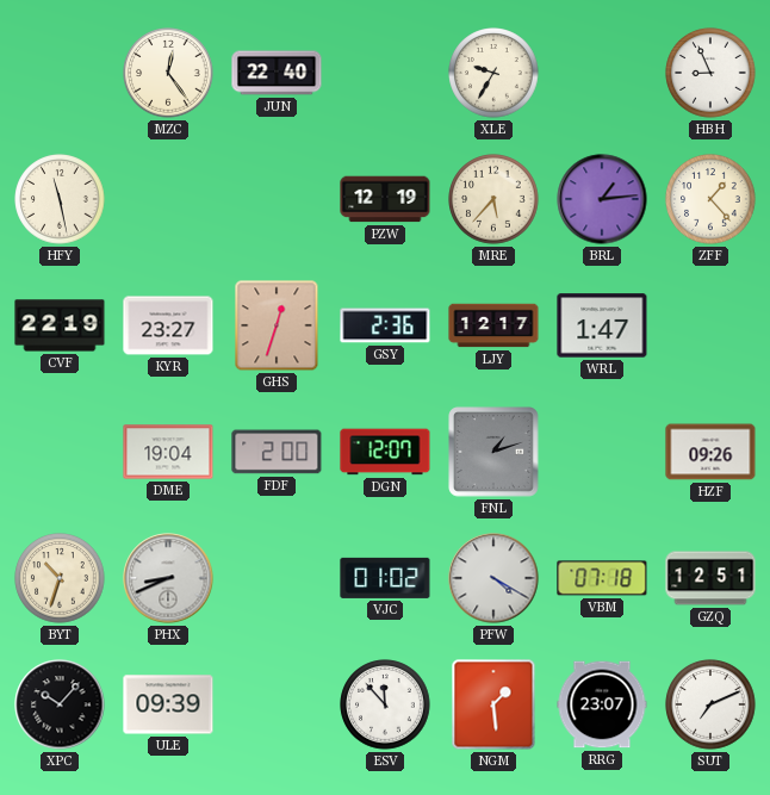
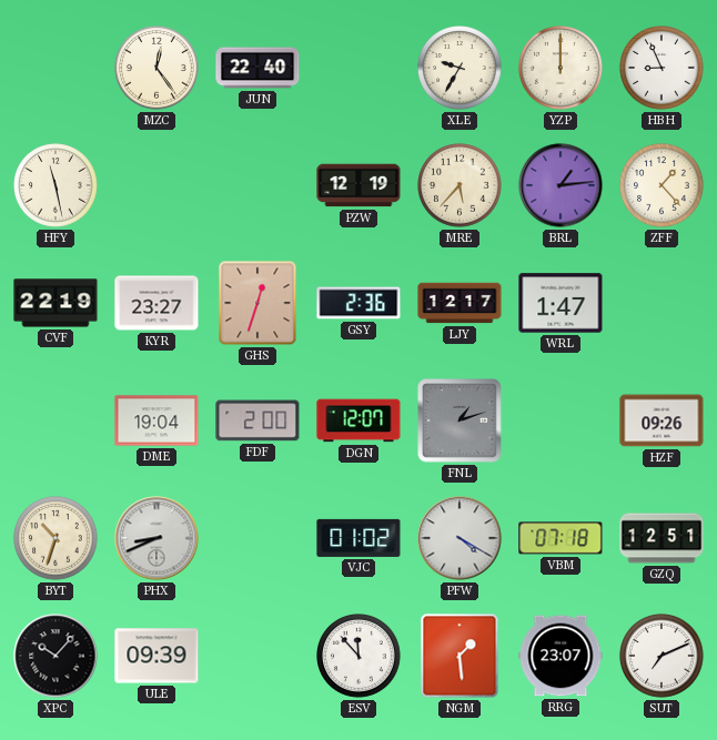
YZP: none -> 12:00 (561, 68)
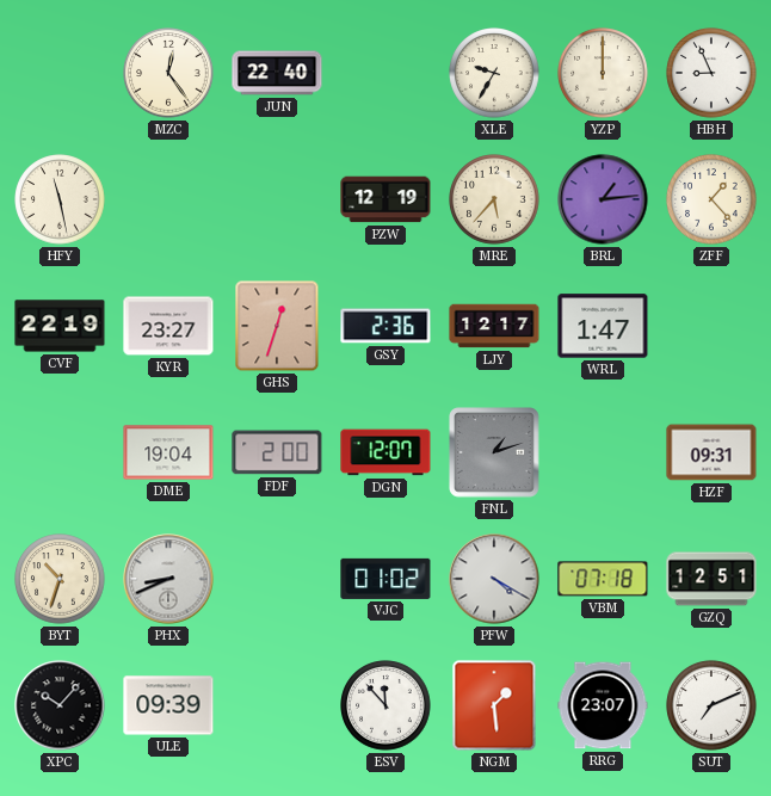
HZF: 09:26 -> 09:31 (711, 452)
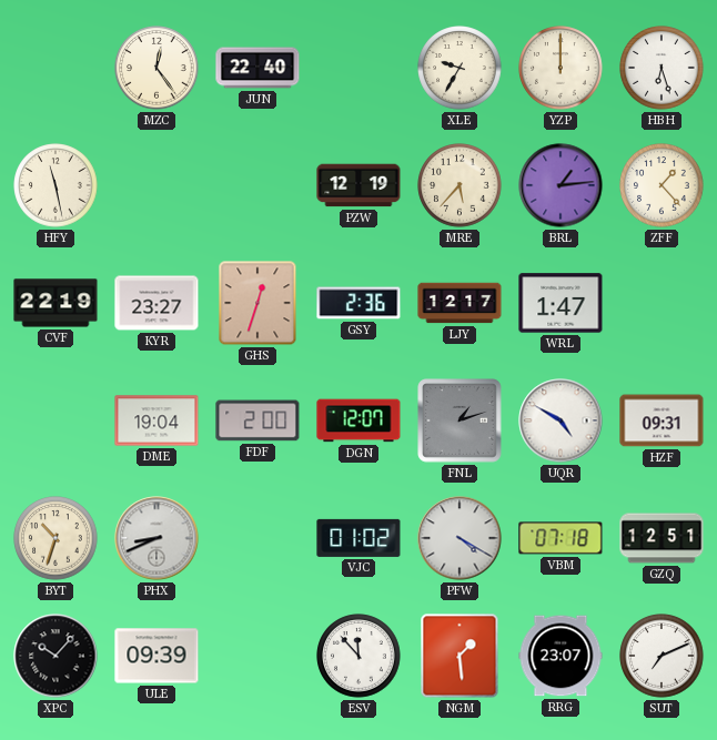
HBH: 8:56 -> 6:27 (662, 68)
UQR: none -> 4:50 (561, 420)
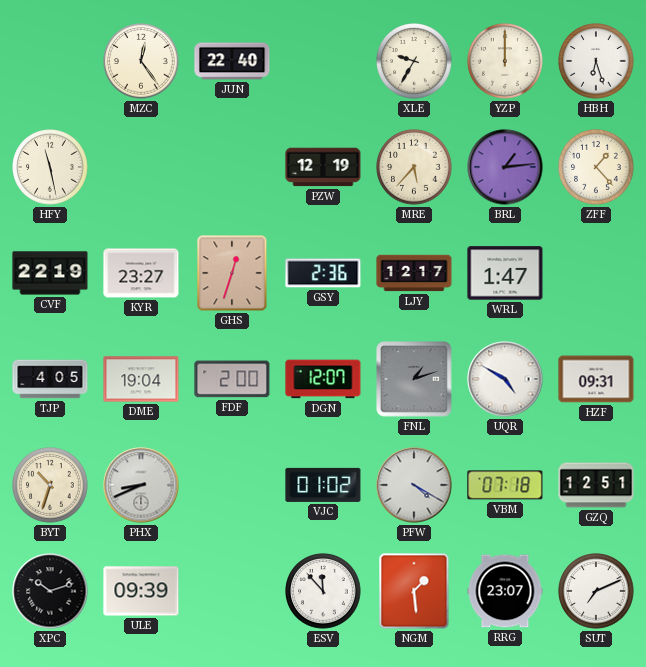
TJP: none -> 4:05 (50, 379)
XPC: 10:07 -> 10:12 (50, 591)
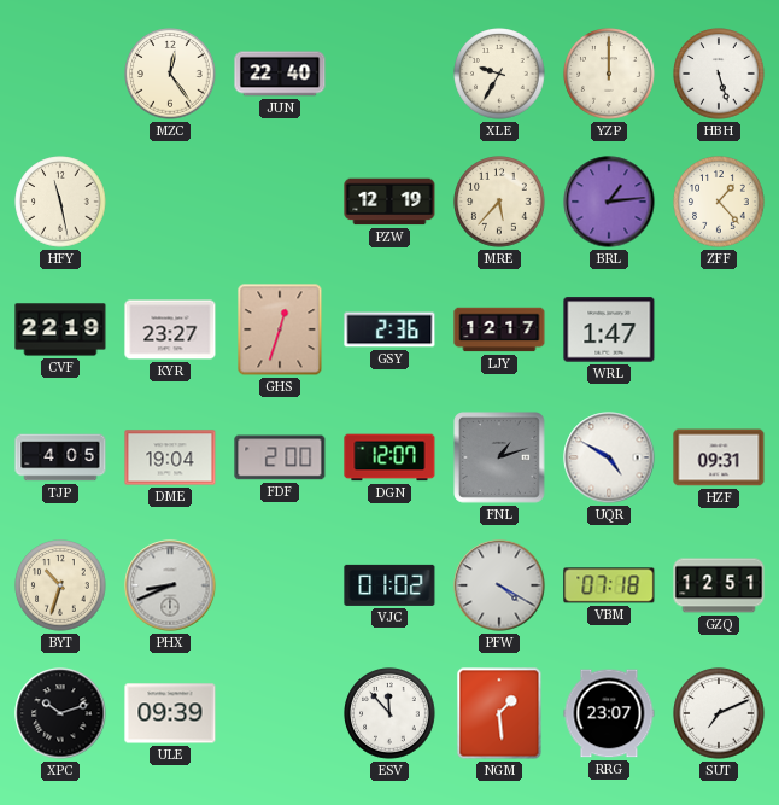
HBH: 6:27 -> 5:27 (719, 74)
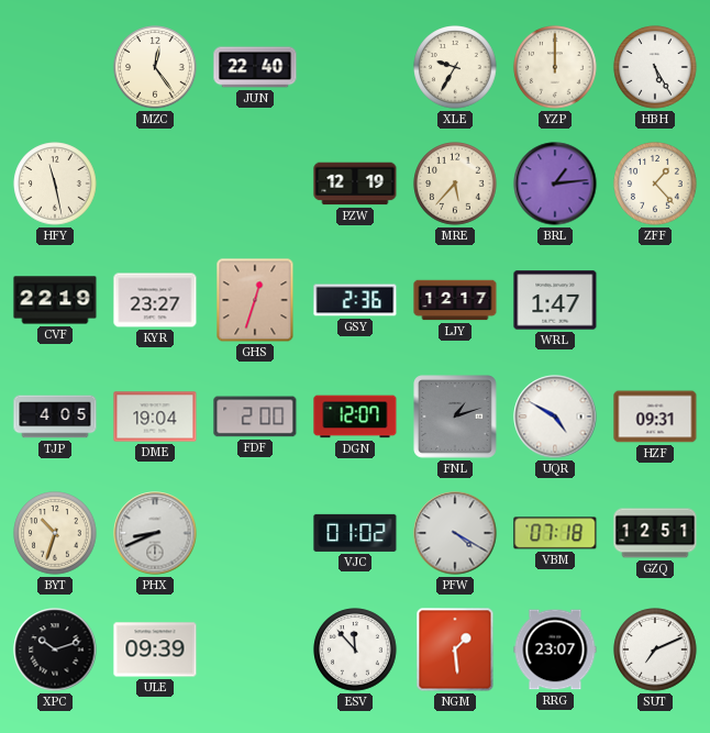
HBH: 5:27 -> 5:25 (655, 67)
